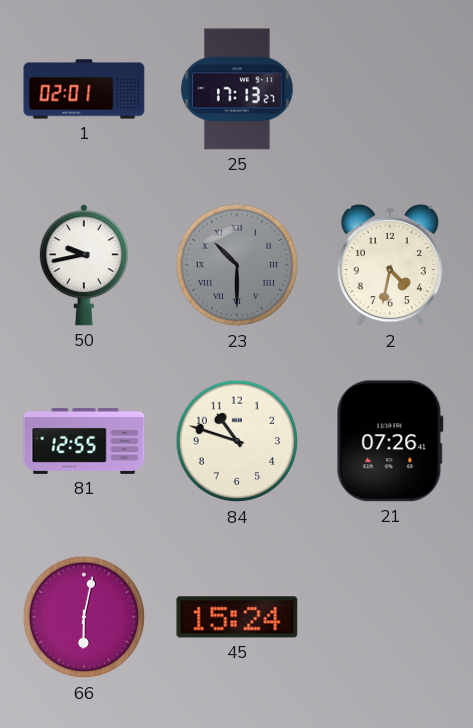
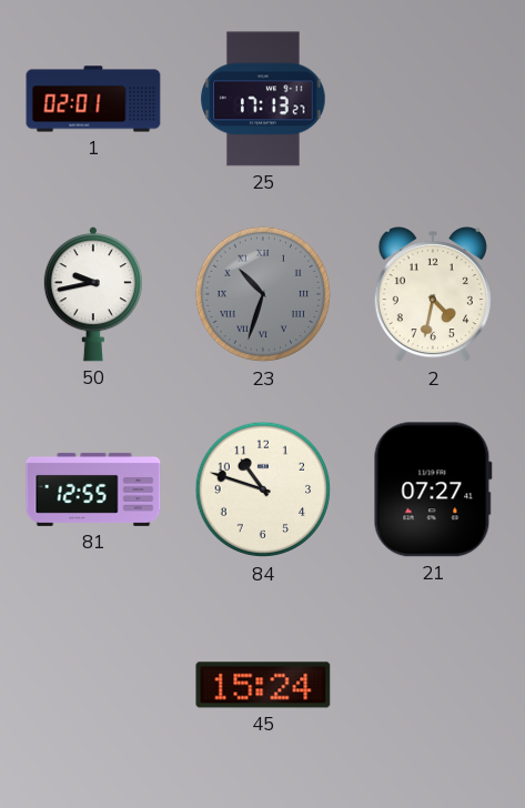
23: 10:30 -> 10:33 (263, 294)
21: 07:26 -> 07:27 (433, 489)
66: 6:02 -> none (84, 617)
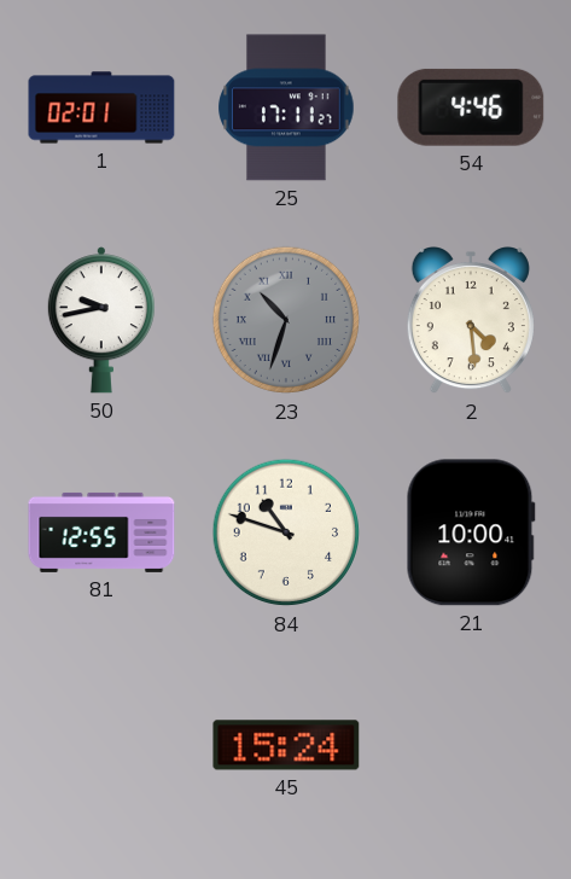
25: 17:13 -> 17:11 (286, 107)
54: none -> 4:46 (471, 107)
2: 4:32 -> 4:29 (471, 321)
21: 07:27 -> 10:00 (471, 532)
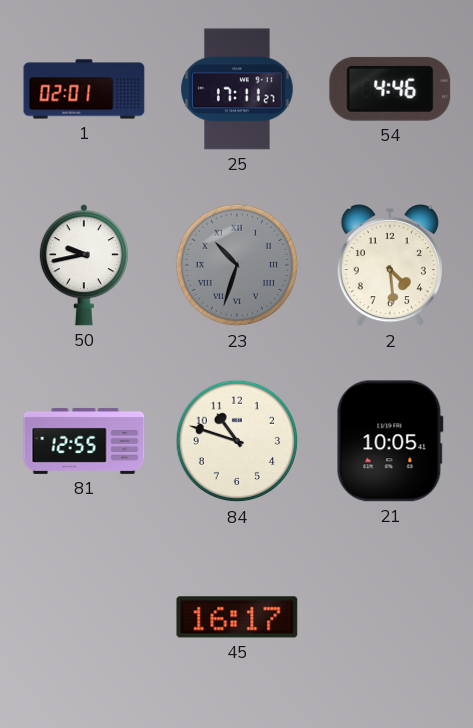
21: 10:00 -> 10:05 (390, 441)
45: 15:24 -> 16:17 (237, 617)
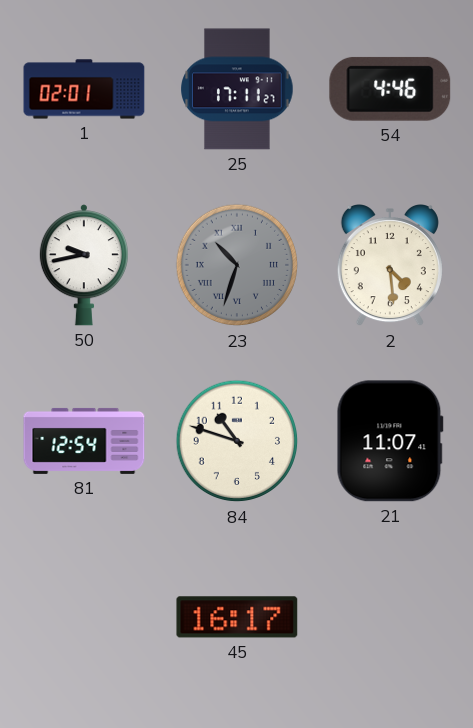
81: 12:55 -> 12:54 (84, 441)
21: 10:05 -> 11:07 (390, 441)
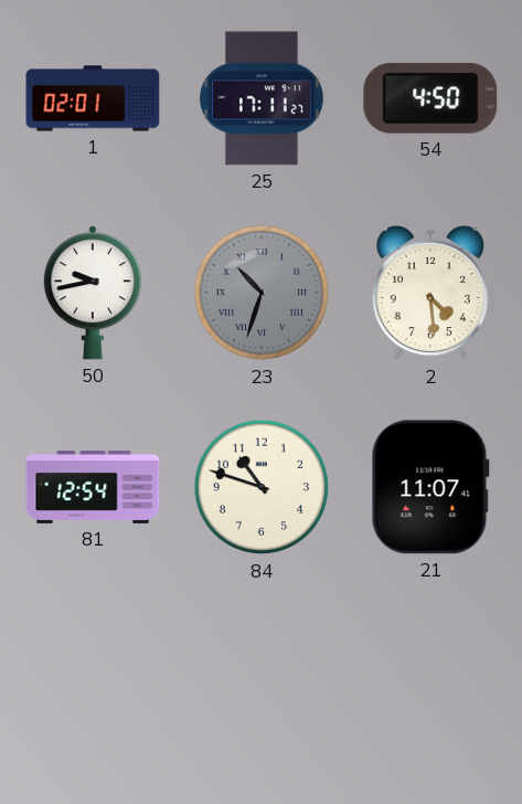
54: 4:46 -> 4:50 (430, 98)
45: 16:17 -> none (237, 617)
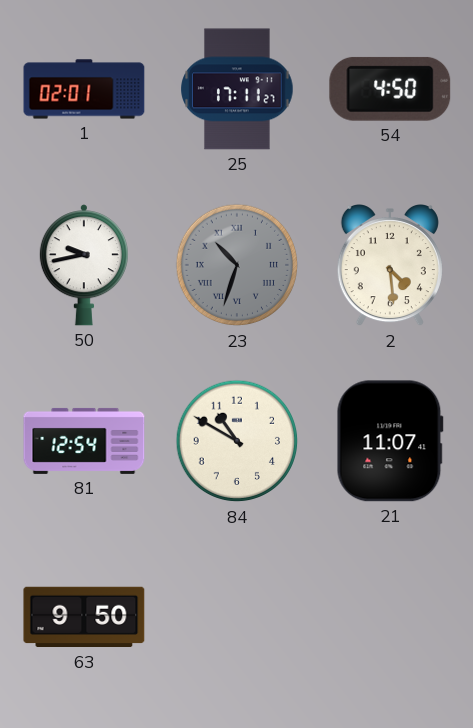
84: 10:48 -> 10:50 (237, 441)
63: none -> 9:50 (84, 617)
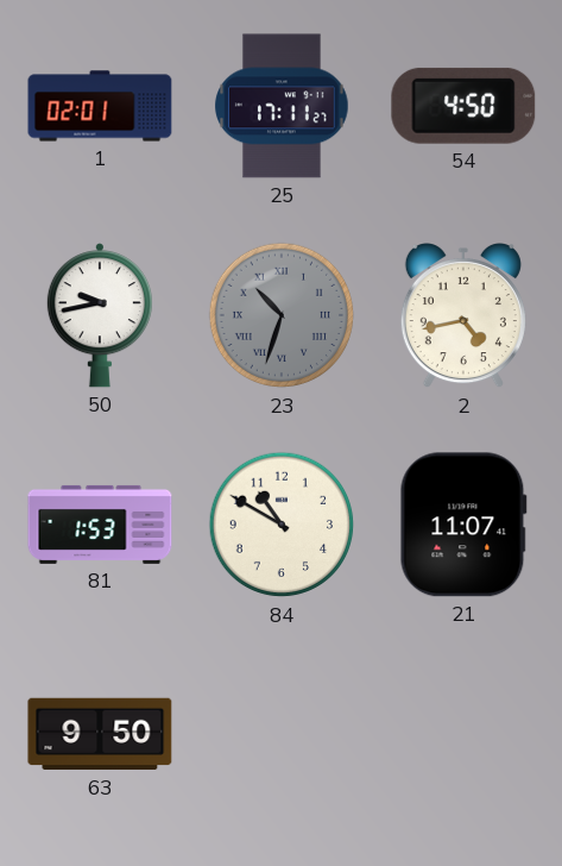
2: 4:29 -> 4:43 (463, 316)
81: 12:54 -> 1:53 (100, 525)
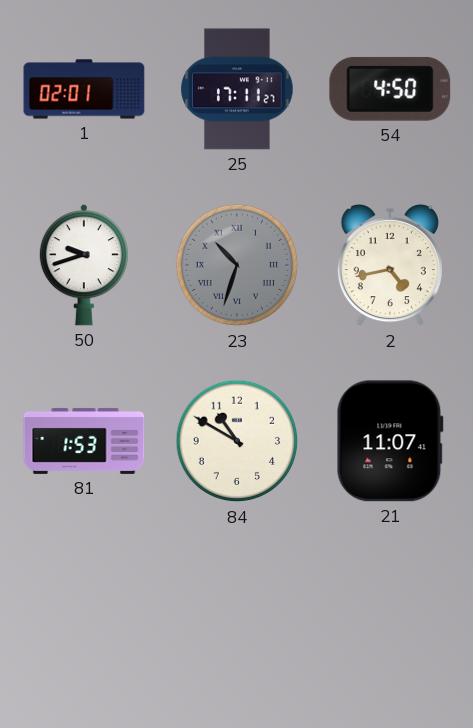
50: 9:43 -> 9:42 (84, 265)
63: 9:50 -> none (100, 734)
